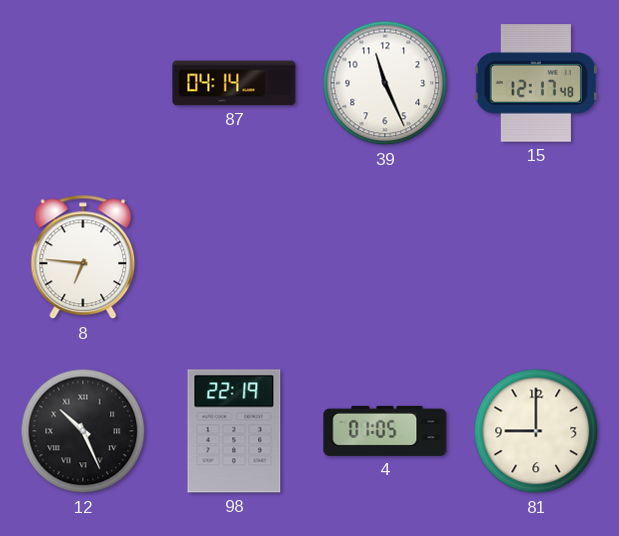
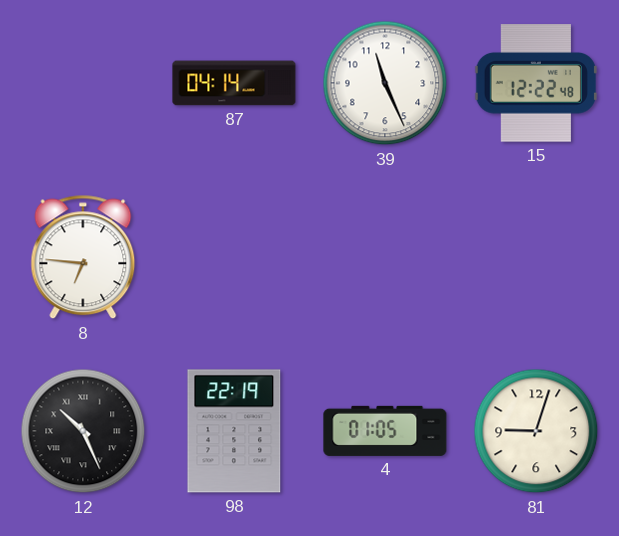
15: 12:17 -> 12:22 (536, 83)
81: 9:00 -> 9:03 (536, 431)
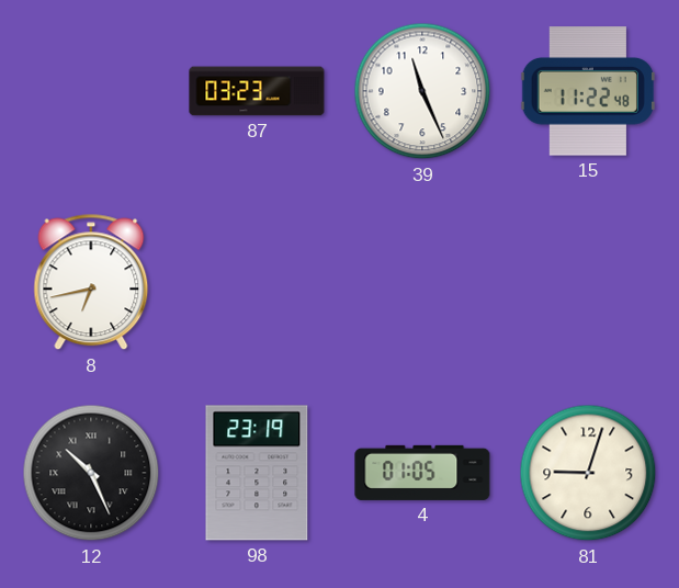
87: 04:14 -> 03:23 (257, 91)
15: 12:22 -> 11:22 (588, 91)
8: 6:46 -> 6:43 (91, 282)
98: 22:19 -> 23:19 (257, 473)
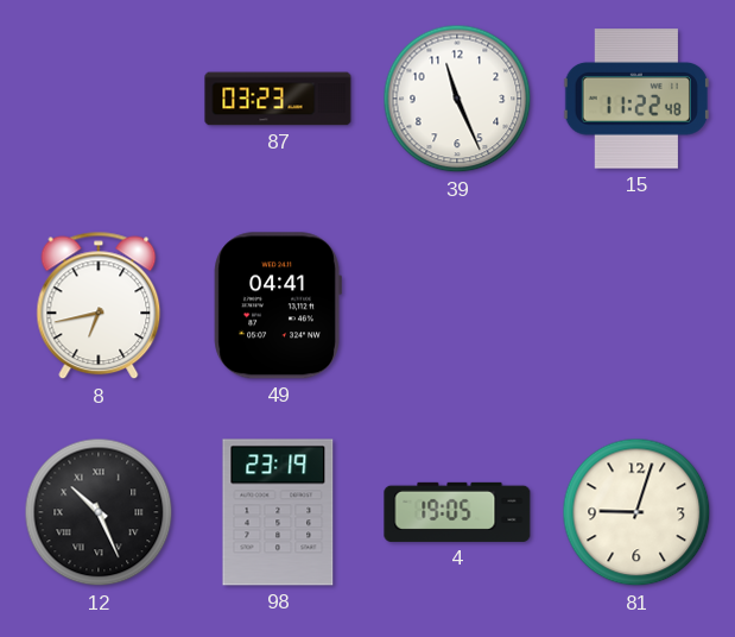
49: none -> 04:41 (278, 305)
4: 01:05 -> 19:05 (457, 512)
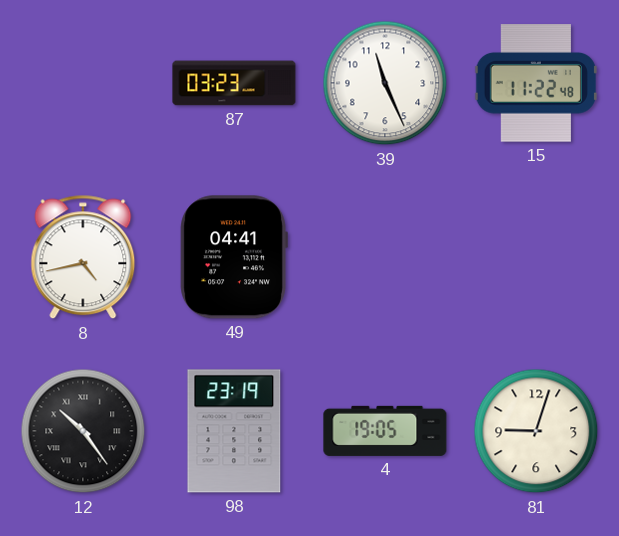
8: 6:43 -> 4:43 (83, 257)
12: 10:26 -> 10:24 (83, 431)
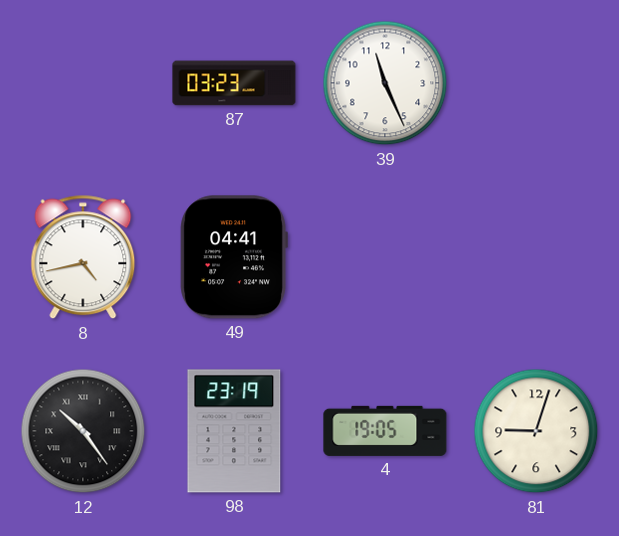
15: 11:22 -> none (536, 83)
